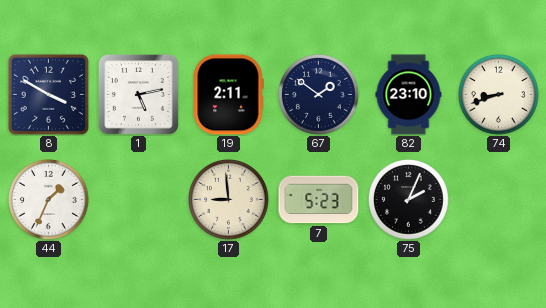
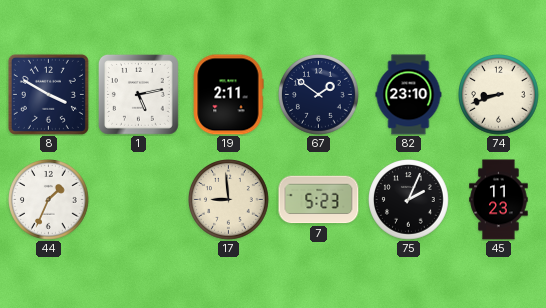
45: none -> 11:23 (499, 200)
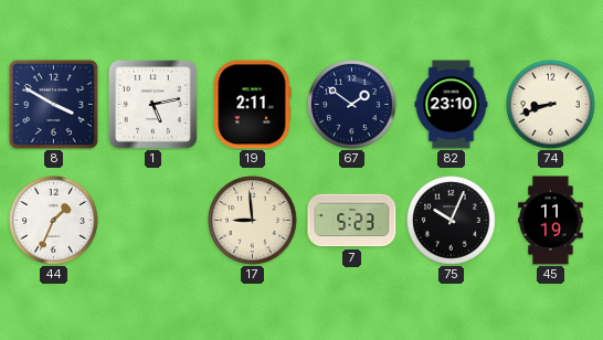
75: 2:04 -> 10:04 (452, 221)
45: 11:23 -> 11:19 (551, 221)
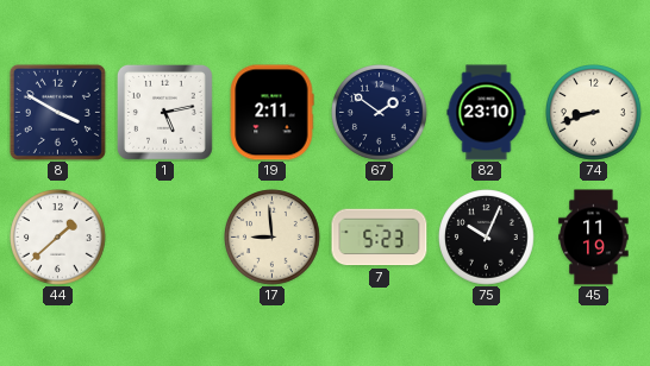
44: 1:34 -> 1:38 (58, 238)
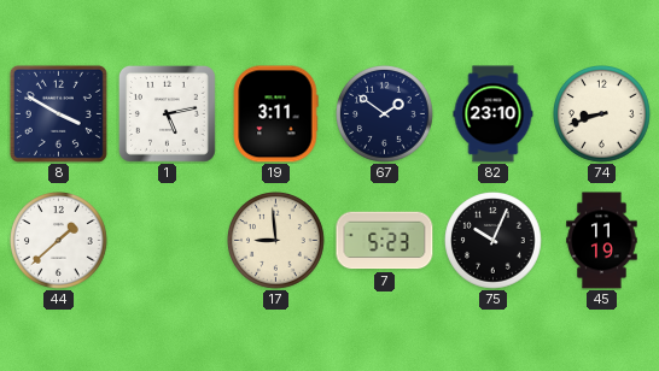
19: 2:11 -> 3:11 (275, 114)
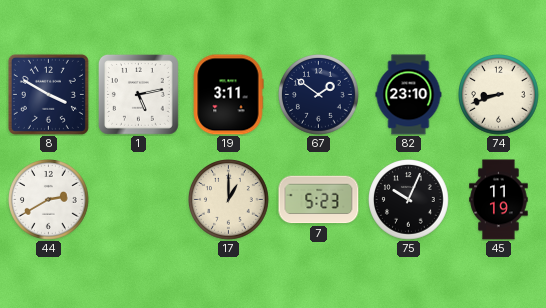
44: 1:38 -> 2:40 (49, 200)
17: 8:59 -> 1:00 (229, 200)
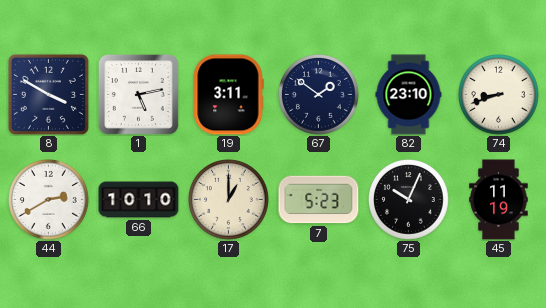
66: none -> 10:10 (139, 200)
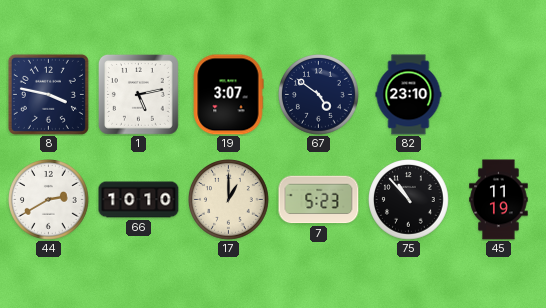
8: 3:50 -> 3:47 (48, 94)
19: 3:11 -> 3:07 (228, 95)
67: 1:51 -> 4:51 (319, 95)
74: 8:42 -> none (499, 95)
75: 10:04 -> 10:53 (409, 200)
